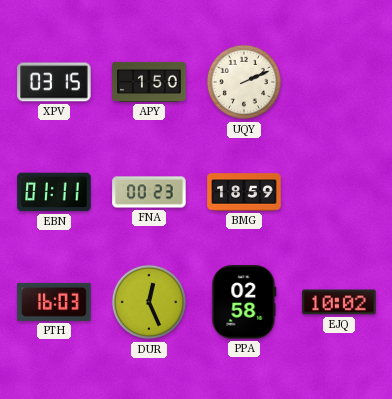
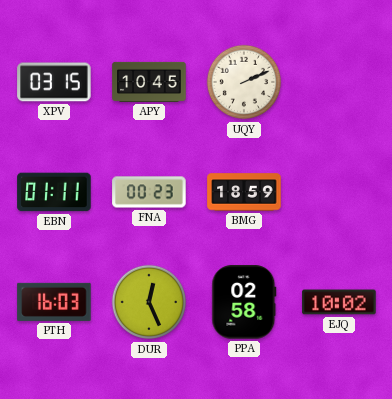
APY: 1:50 -> 10:45 (149, 82)
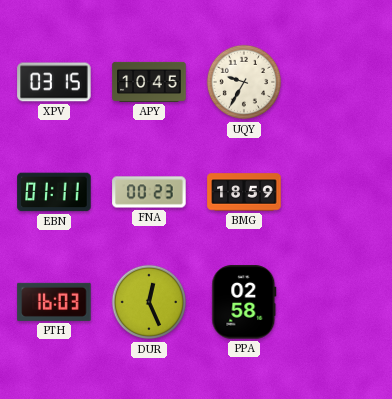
UQY: 2:11 -> 9:35 (244, 82)
EJQ: 10:02 -> none (339, 302)
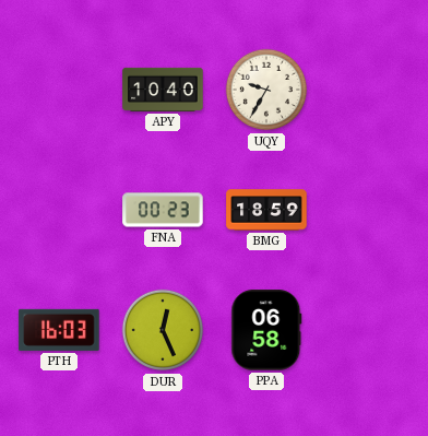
XPV: 03:15 -> none (54, 82)
APY: 10:45 -> 10:40 (163, 90)
EBN: 01:11 -> none (54, 192)
PPA: 02:58 -> 06:58 (266, 330)
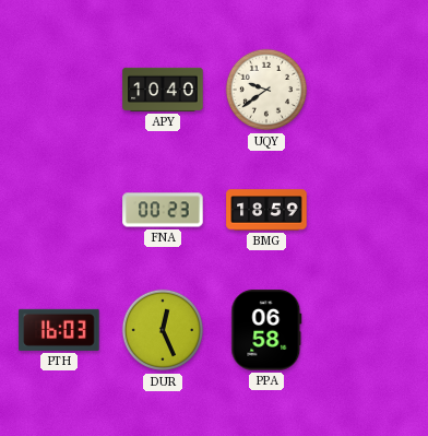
UQY: 9:35 -> 9:39 (266, 90)
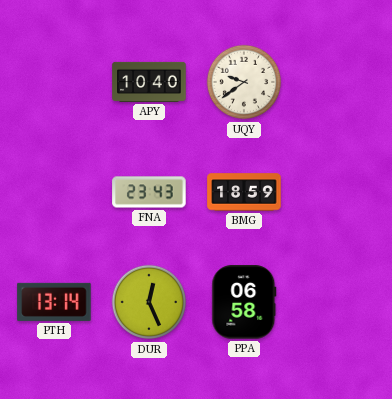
FNA: 00:23 -> 23:43 (149, 192)
PTH: 16:03 -> 13:14 (54, 302)
